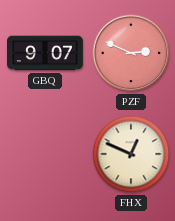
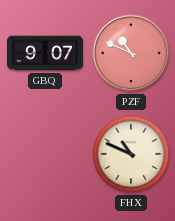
PZF: 2:49 -> 10:49 (131, 53)
FHX: 12:49 -> 10:49 (131, 154)
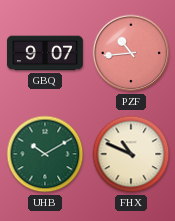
PZF: 10:49 -> 10:44 (131, 53)
UHB: none -> 10:10 (45, 154)
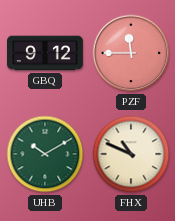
GBQ: 9:07 -> 9:12 (46, 53)
PZF: 10:44 -> 11:45 (131, 53)
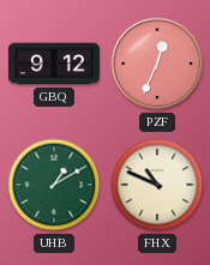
PZF: 11:45 -> 12:34 (157, 64)
UHB: 10:10 -> 1:10 (54, 185)
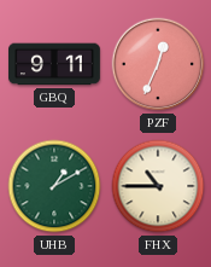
GBQ: 9:12 -> 9:11 (55, 64)
FHX: 10:49 -> 10:45 (158, 186)
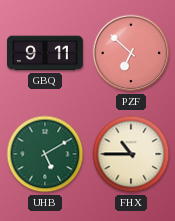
PZF: 12:34 -> 6:52 (131, 53)
UHB: 1:10 -> 5:10 (45, 154)
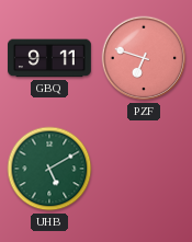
PZF: 6:52 -> 6:48 (144, 58)
FHX: 10:45 -> none (131, 154)
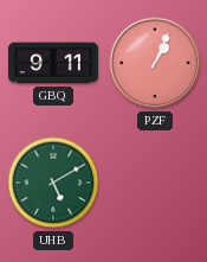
PZF: 6:48 -> 1:04 (155, 63)
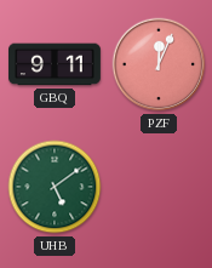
PZF: 1:04 -> 12:04 (159, 64)
UHB: 5:10 -> 5:09 (55, 187)
